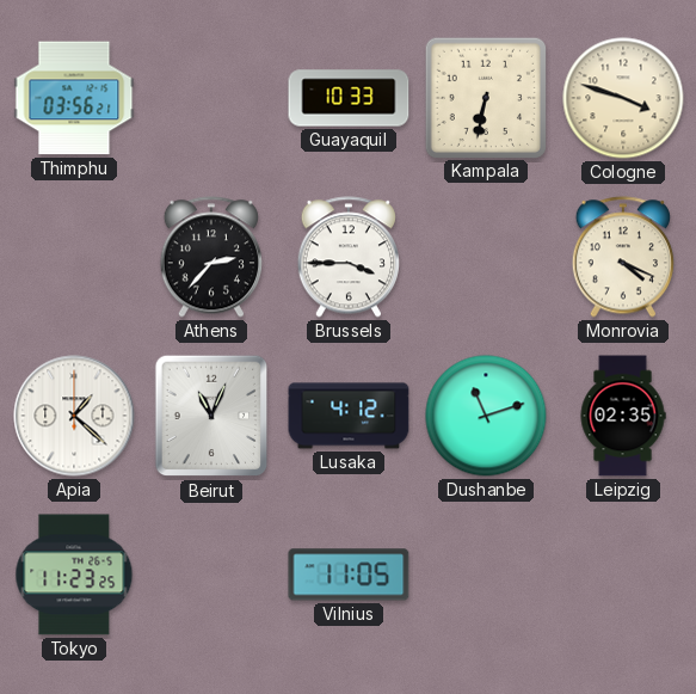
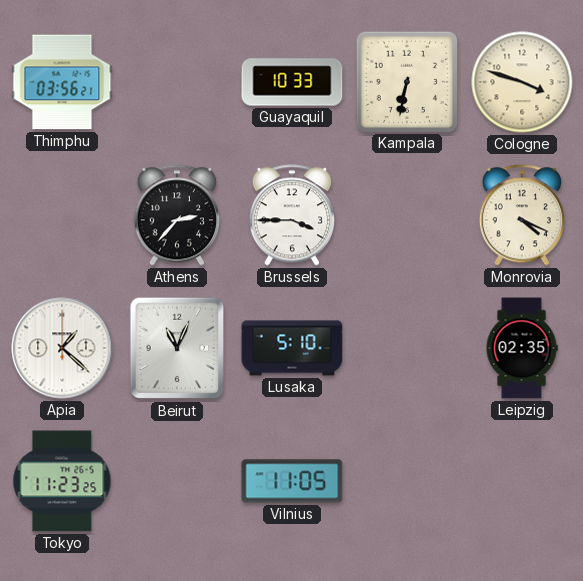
Lusaka: 4:12 -> 5:10 (292, 348)
Dushanbe: 11:12 -> none (486, 416)
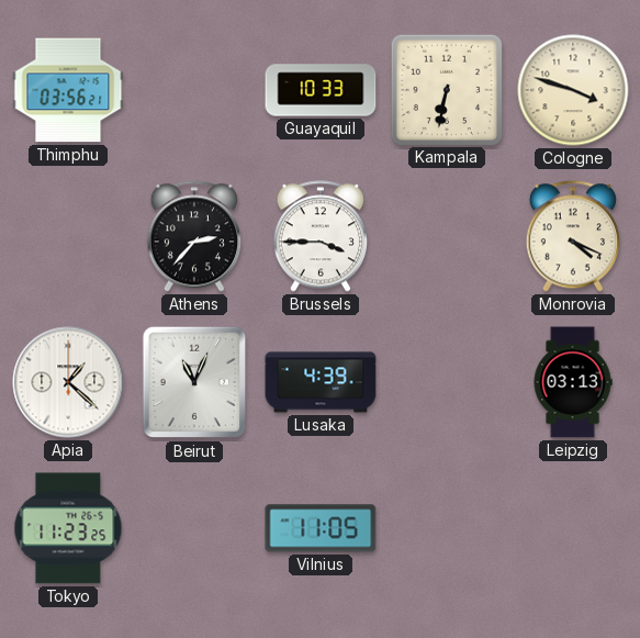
Lusaka: 5:10 -> 4:39 (321, 382)
Leipzig: 02:35 -> 03:13 (573, 382)
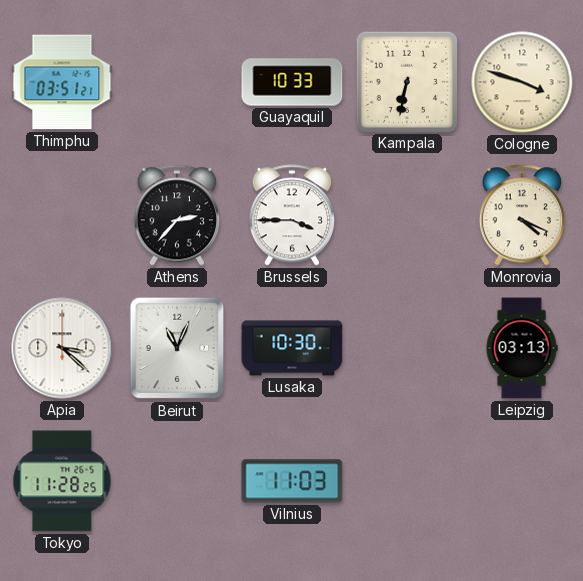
Thimphu: 03:56 -> 03:51 (62, 82)
Apia: 1:22 -> 3:22 (62, 348)
Lusaka: 4:39 -> 10:30 (292, 348)
Tokyo: 11:23 -> 11:28 (62, 481)
Vilnius: 11:05 -> 11:03 (292, 481)
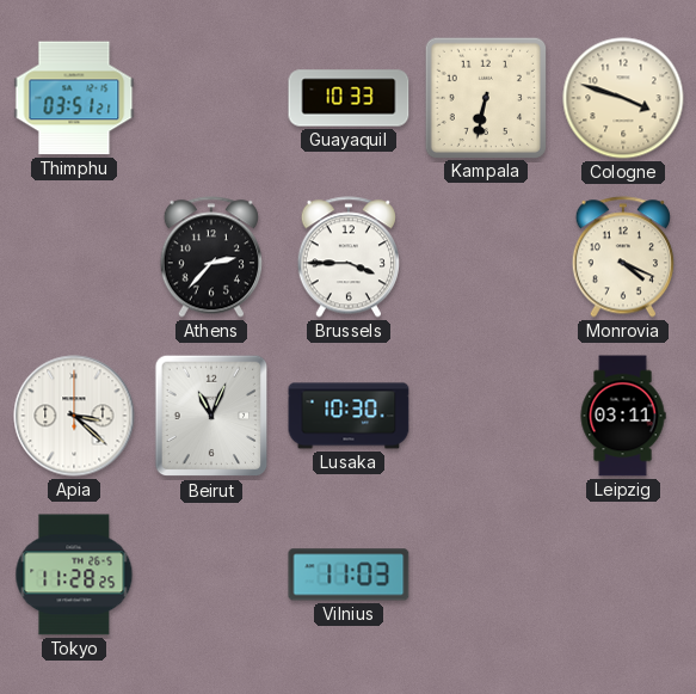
Leipzig: 03:13 -> 03:11 (623, 416)
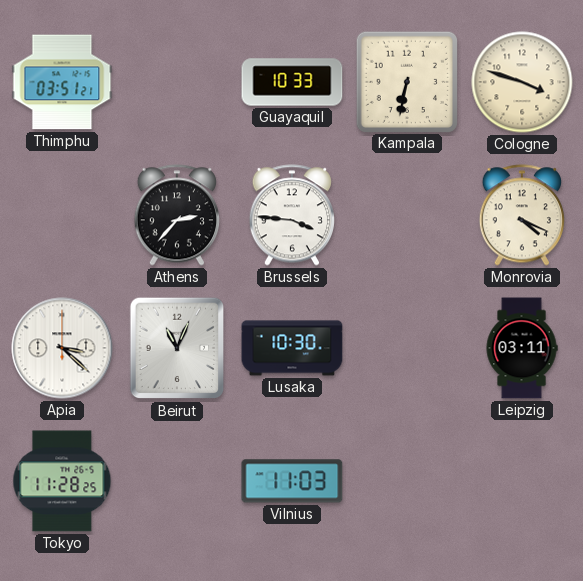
Brussels: 3:45 -> 3:46 (292, 215)
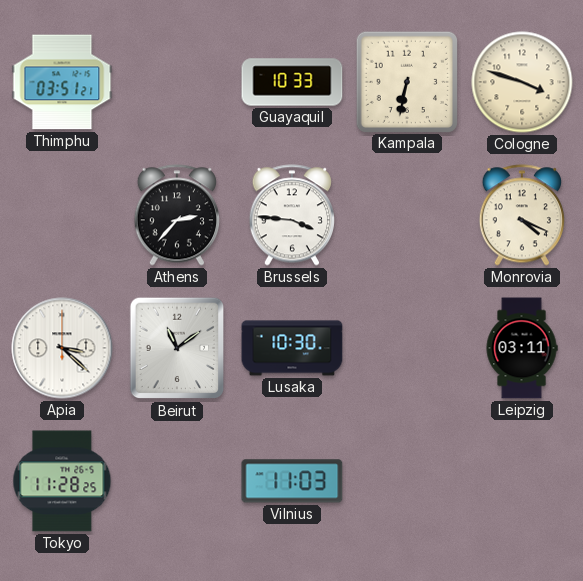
Beirut: 11:04 -> 11:09 (177, 348)
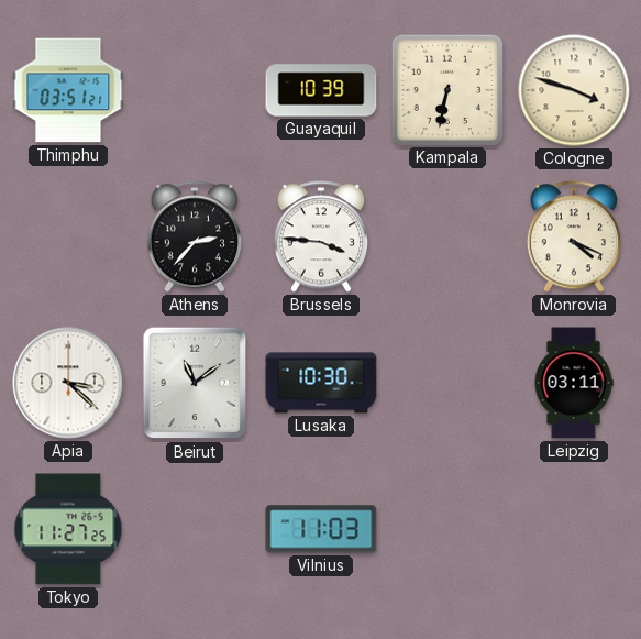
Guayaquil: 10:33 -> 10:39 (321, 90)
Tokyo: 11:28 -> 11:27 (68, 529)
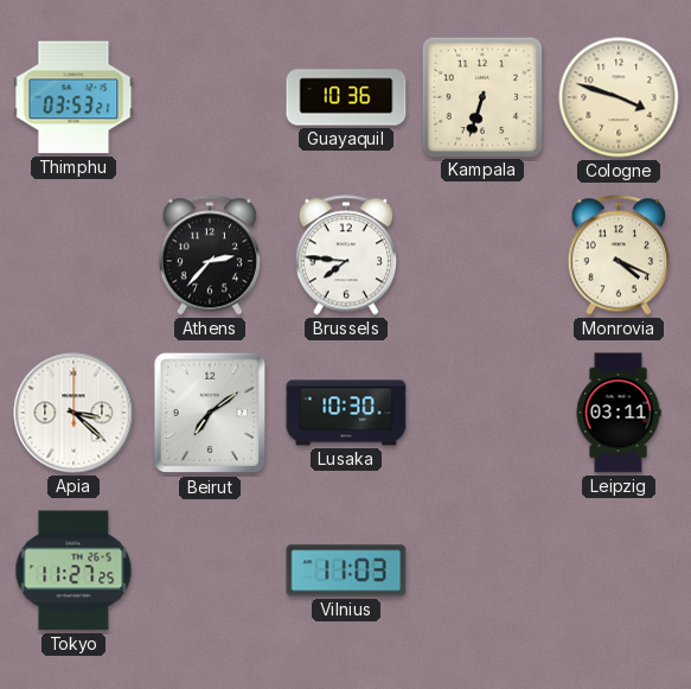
Thimphu: 03:51 -> 03:53 (73, 97)
Guayaquil: 10:39 -> 10:36 (346, 97)
Kampala: 6:32 -> 6:33 (481, 96)
Brussels: 3:46 -> 7:46 (346, 255)
Beirut: 11:09 -> 7:09 (210, 413)
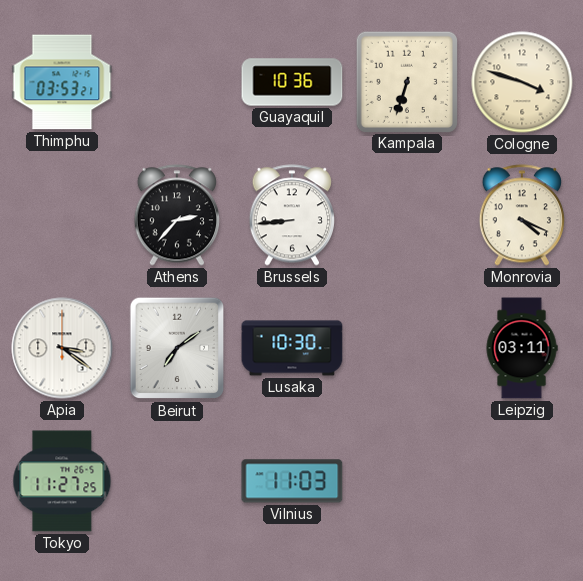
Brussels: 7:46 -> 8:44 (292, 215)
Apia: 3:22 -> 3:21 (62, 348)
